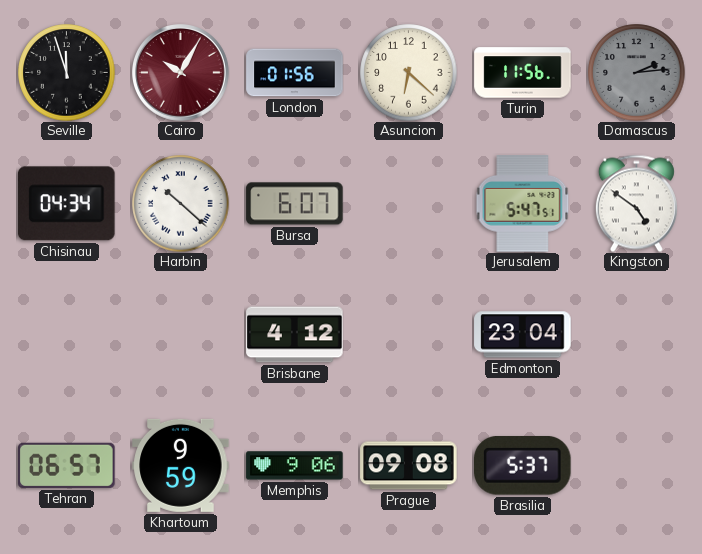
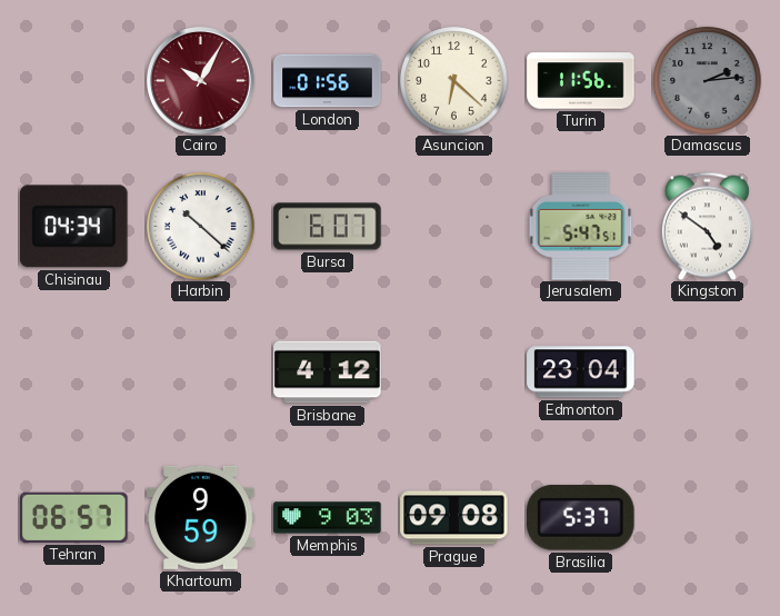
Seville: 11:57 -> none (67, 73)
Memphis: 9:06 -> 9:03 (328, 518)
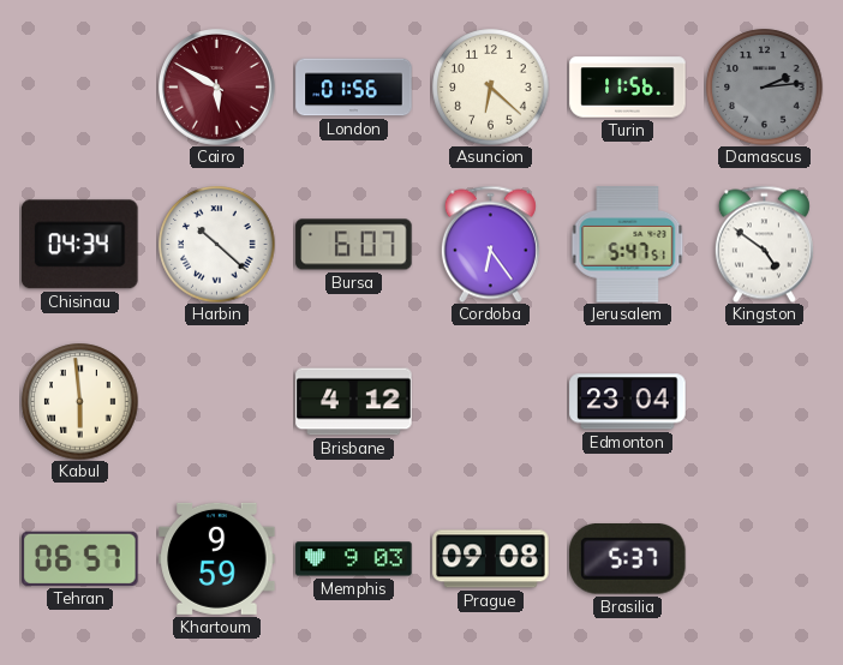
Cairo: 10:05 -> 5:50 (217, 88)
Cordoba: none -> 6:24 (490, 244)
Kabul: none -> 5:59 (80, 402)
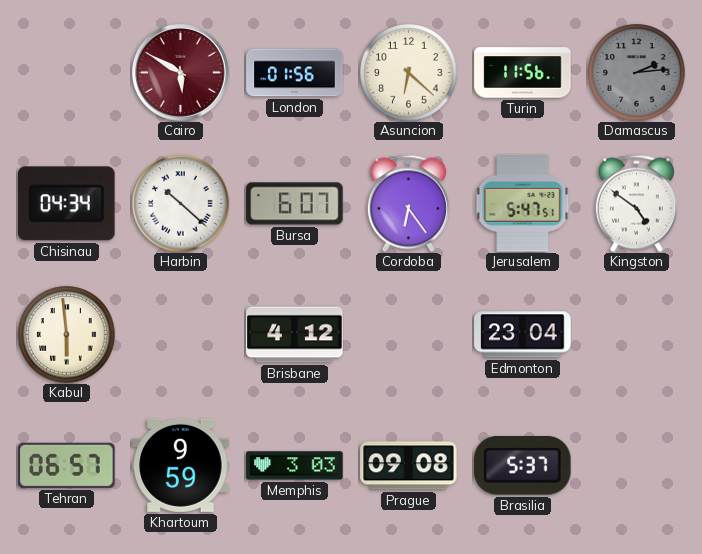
Memphis: 9:03 -> 3:03 (295, 466)
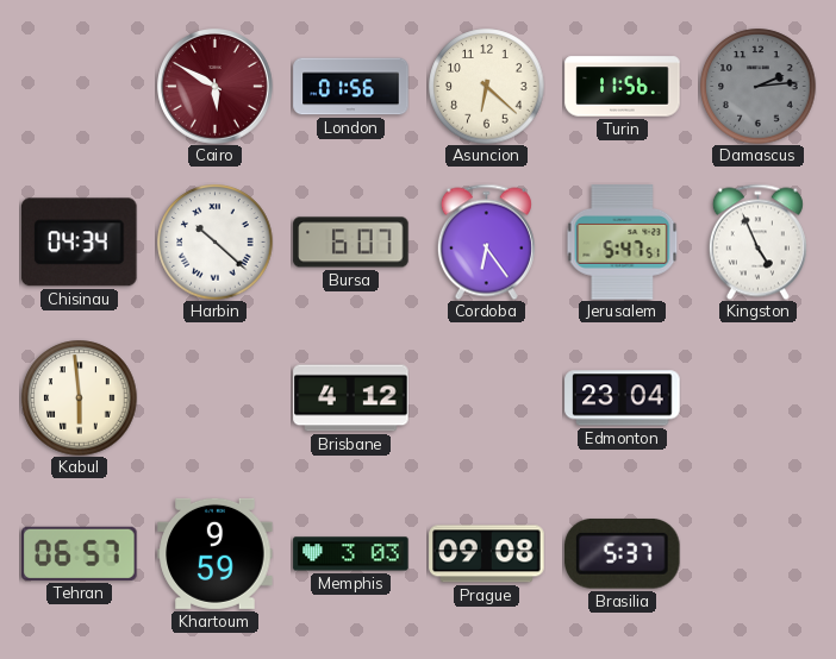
Kingston: 4:51 -> 4:56 (757, 241)
